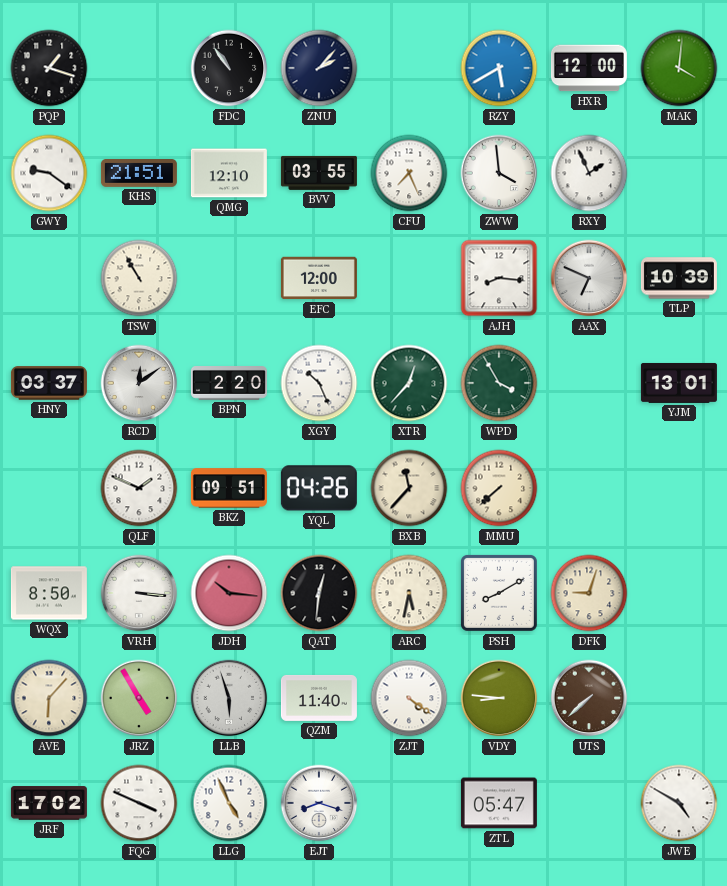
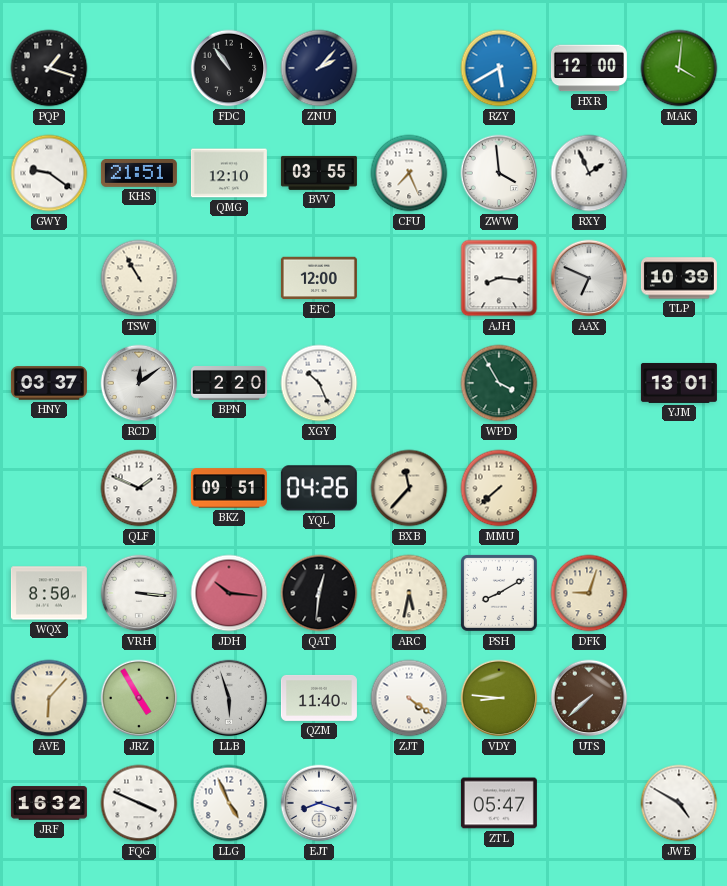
XTR: 12:37 -> none (409, 383)
JRF: 17:02 -> 16:32 (49, 803)
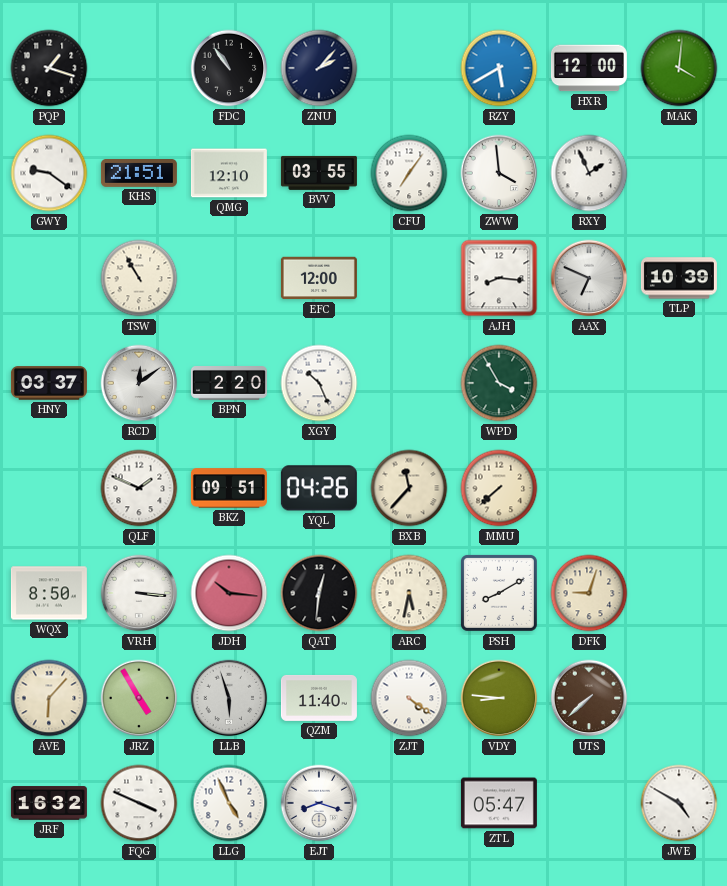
CFU: 7:26 -> 7:06 (409, 173)
YJM: 13:01 -> none (679, 383)
